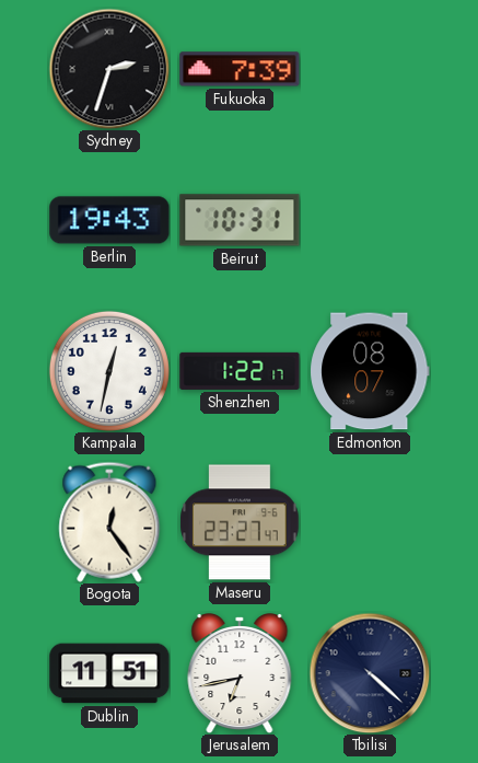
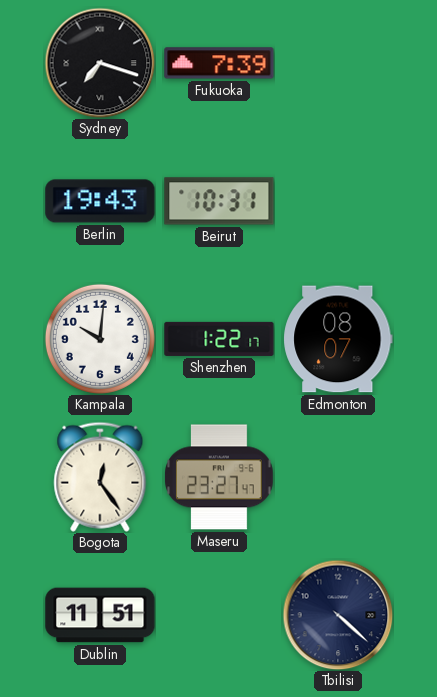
Sydney: 2:33 -> 7:18 (100, 63)
Kampala: 12:32 -> 10:01 (100, 339)
Jerusalem: 6:43 -> none (240, 674)
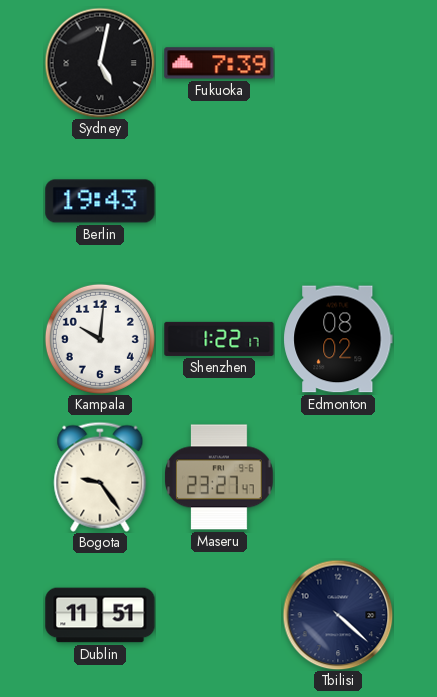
Sydney: 7:18 -> 5:02 (100, 63)
Beirut: 10:31 -> none (219, 201)
Edmonton: 08:07 -> 08:02 (338, 339)
Bogota: 12:24 -> 9:24 (100, 477)
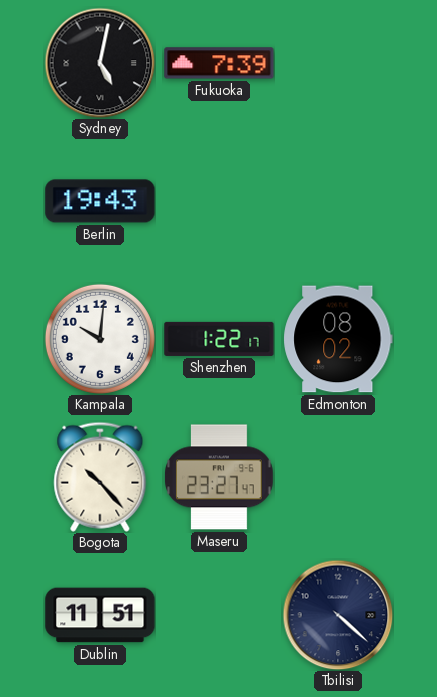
Bogota: 9:24 -> 10:23 (100, 477)
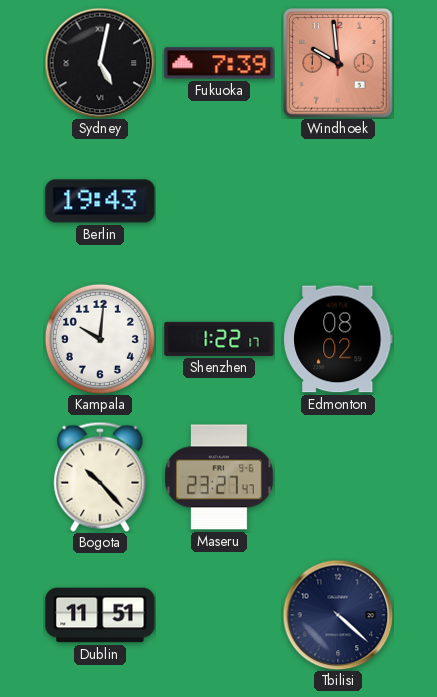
Windhoek: none -> 9:59 (338, 63)
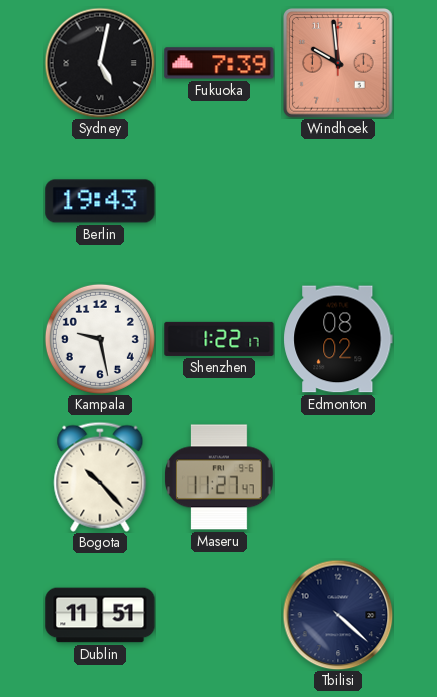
Kampala: 10:01 -> 9:28 (100, 339)
Maseru: 23:27 -> 11:27 (219, 477)
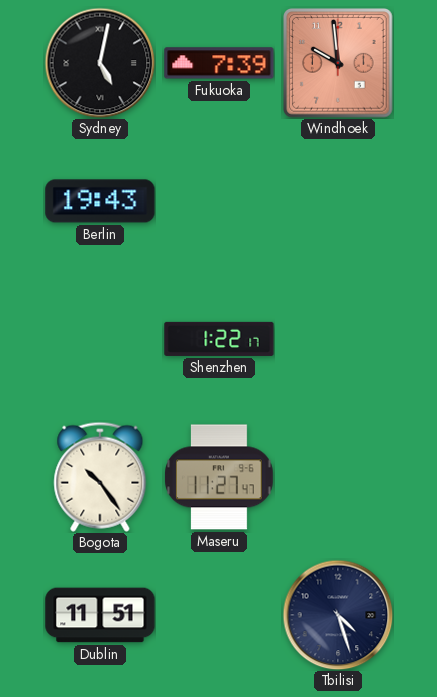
Kampala: 9:28 -> none (100, 339)
Edmonton: 08:02 -> none (338, 339)
Bogota: 10:23 -> 10:24 (100, 477)
Tbilisi: 4:22 -> 4:27 (338, 615)
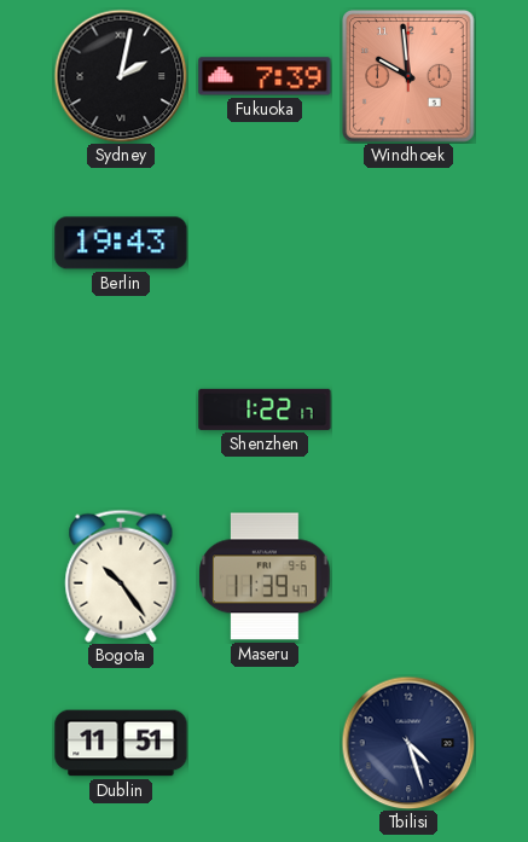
Sydney: 5:02 -> 2:02 (121, 76)
Maseru: 11:27 -> 11:39 (265, 576)
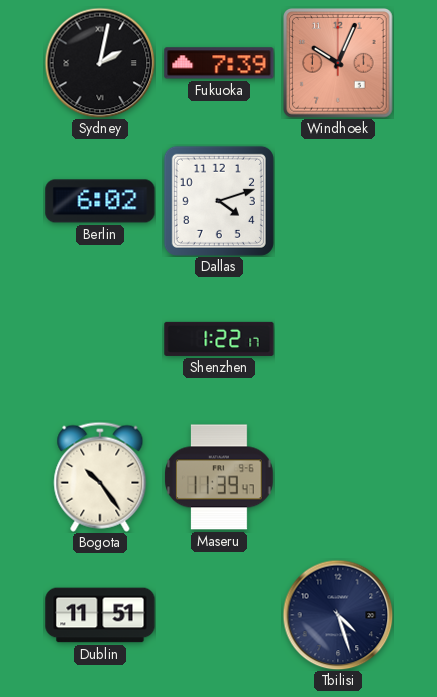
Windhoek: 9:59 -> 10:04 (338, 63)
Berlin: 19:43 -> 6:02 (100, 201)
Dallas: none -> 4:12 (219, 201)
